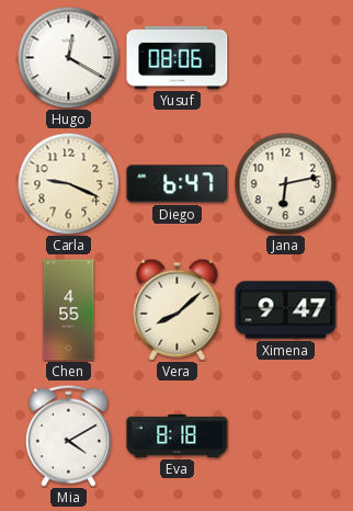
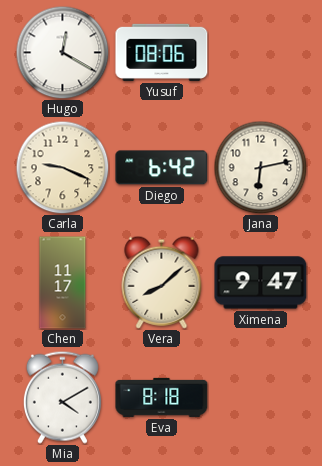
Diego: 6:47 -> 6:42 (162, 168)
Chen: 4:55 -> 11:17 (63, 283)
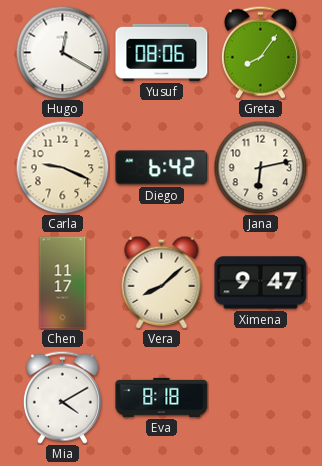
Greta: none -> 8:06 (260, 52)
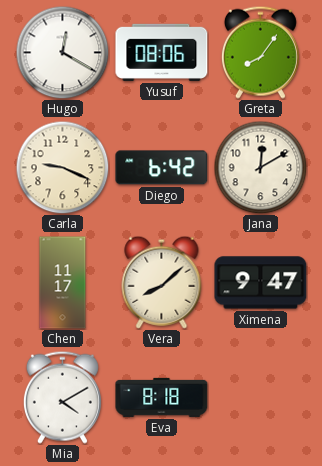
Jana: 6:13 -> 12:10 (260, 167)
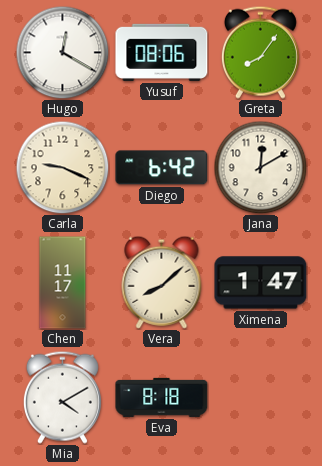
Ximena: 9:47 -> 1:47 (261, 283)
